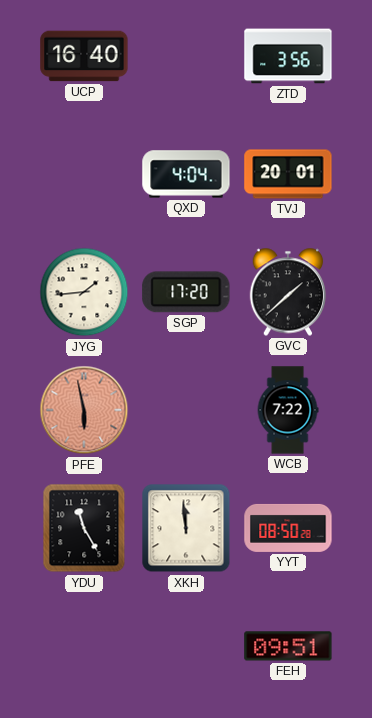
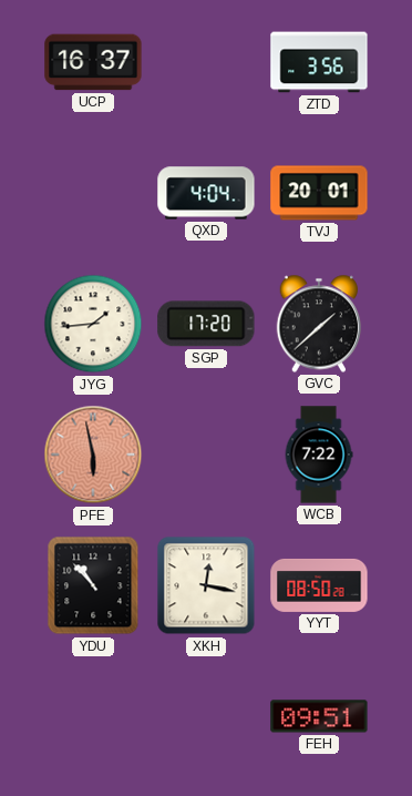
UCP: 16:40 -> 16:37 (93, 62)
YDU: 11:25 -> 10:53 (93, 585)
XKH: 11:59 -> 12:17 (206, 585)
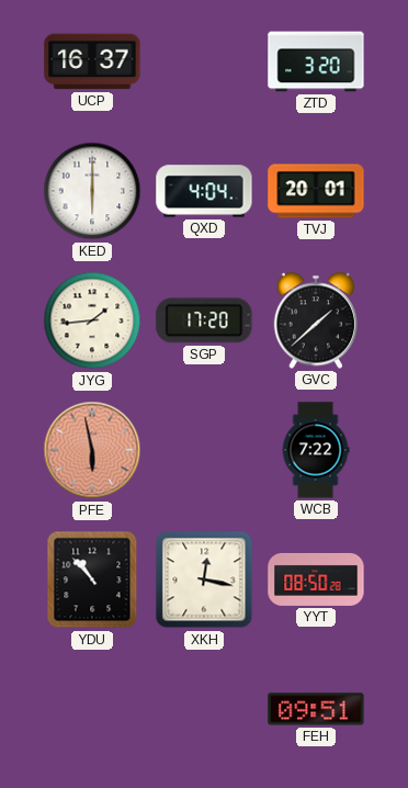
ZTD: 3:56 -> 3:20 (316, 61)
KED: none -> 6:00 (92, 191)
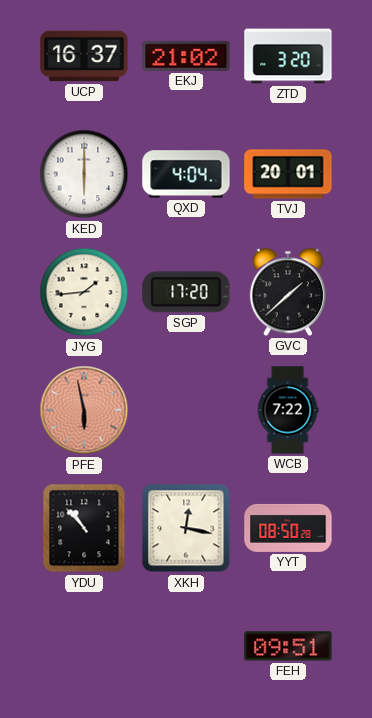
EKJ: none -> 21:02 (186, 56)
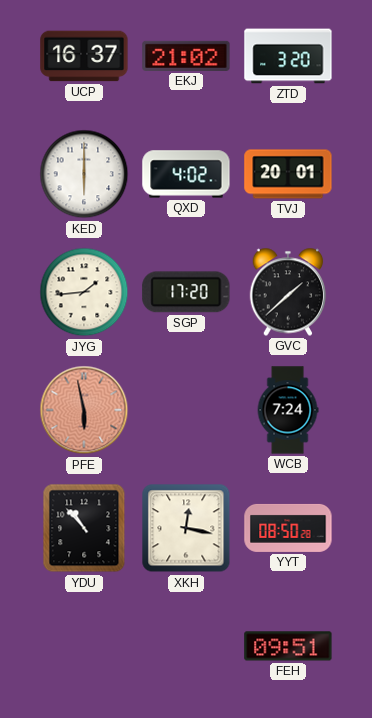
QXD: 4:04 -> 4:02 (186, 174)
WCB: 7:22 -> 7:24 (288, 410)
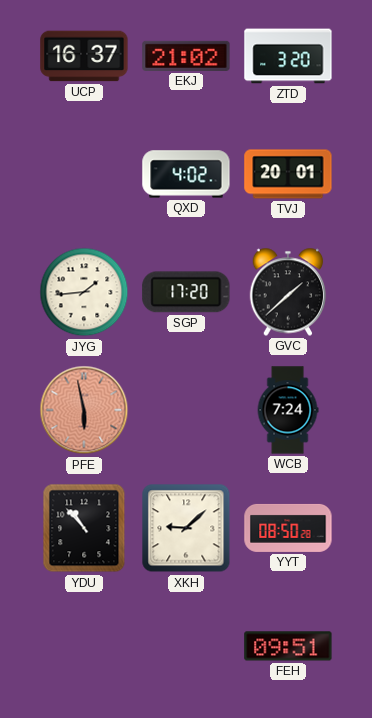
KED: 6:00 -> none (84, 174)
XKH: 12:17 -> 9:08 (186, 528)
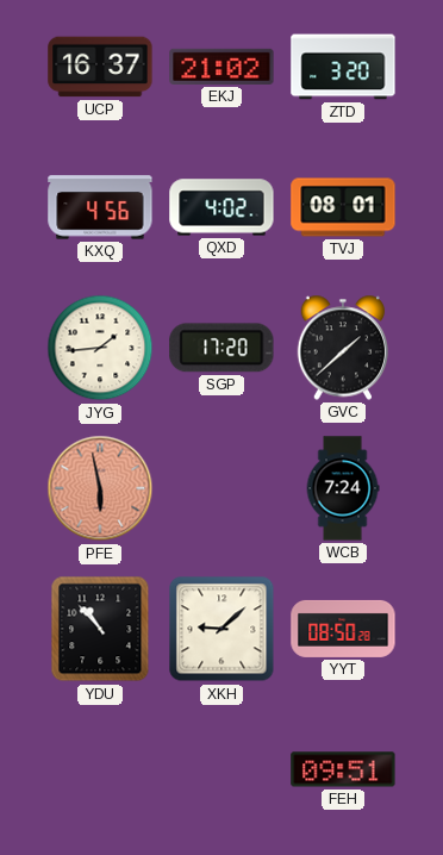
KXQ: none -> 4:56 (100, 207)
TVJ: 20:01 -> 08:01 (343, 207)
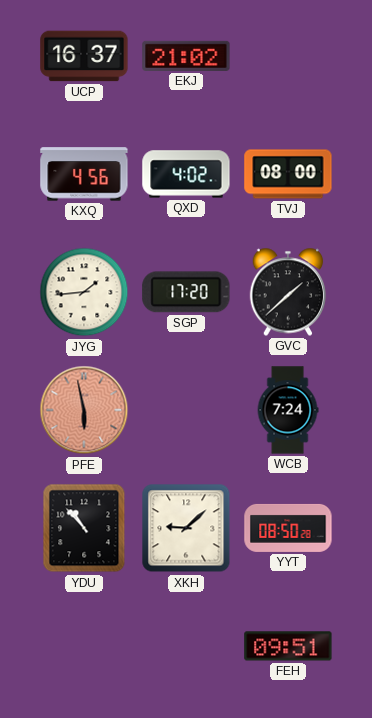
ZTD: 3:20 -> none (343, 67)
TVJ: 08:01 -> 08:00 (288, 174)
